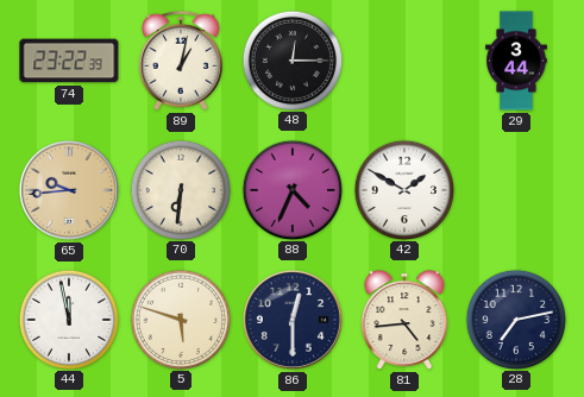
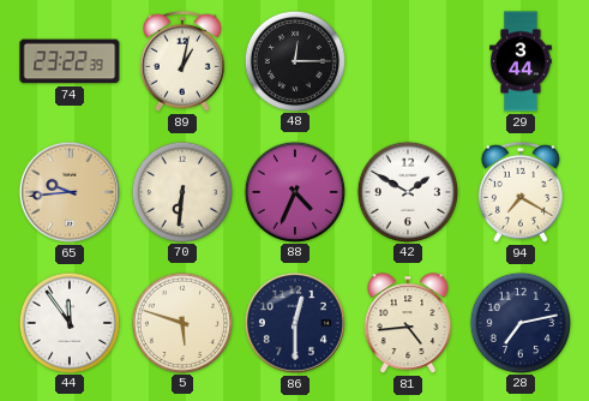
94: none -> 7:20 (522, 192)
44: 11:58 -> 11:54 (68, 322)
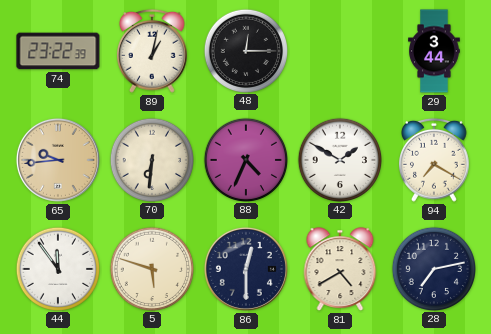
81: 4:44 -> 4:40 (340, 269)
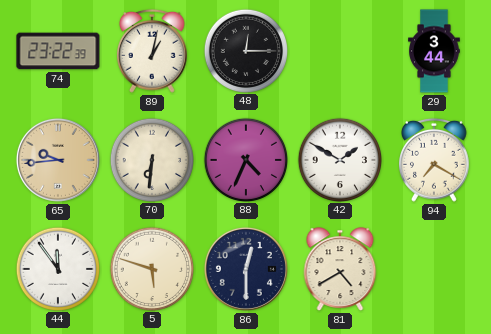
28: 7:13 -> none (433, 268)
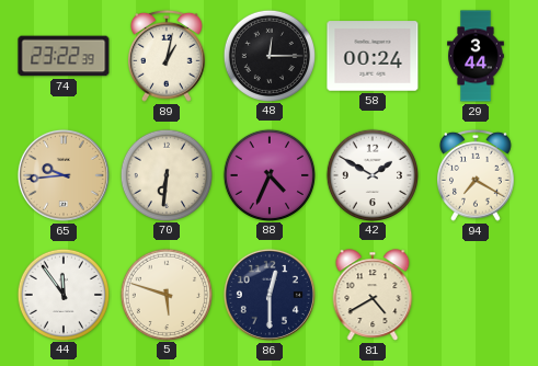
58: none -> 00:24 (373, 56)
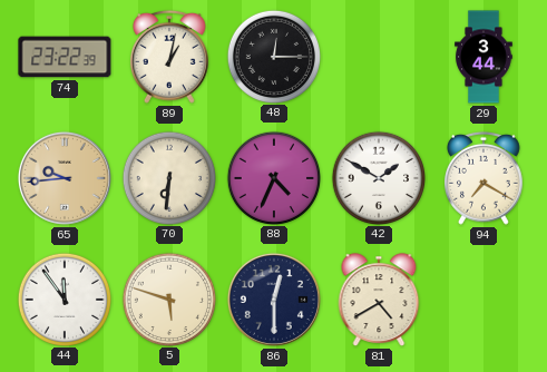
58: 00:24 -> none (373, 56)
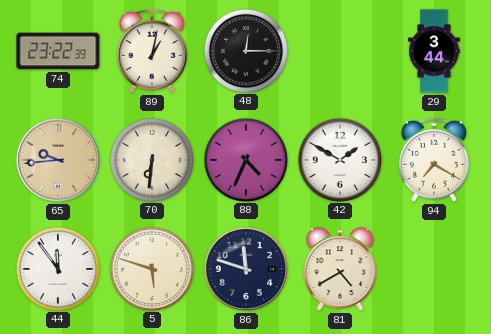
86: 12:30 -> 11:48 (246, 269)
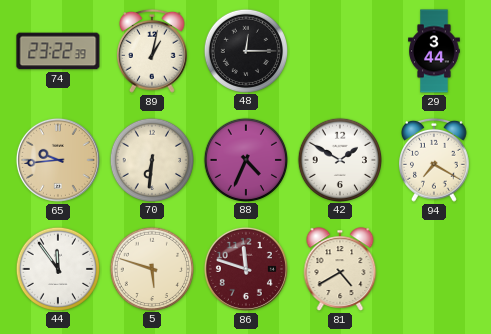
86 dial: navy -> burgundy (246, 269)
